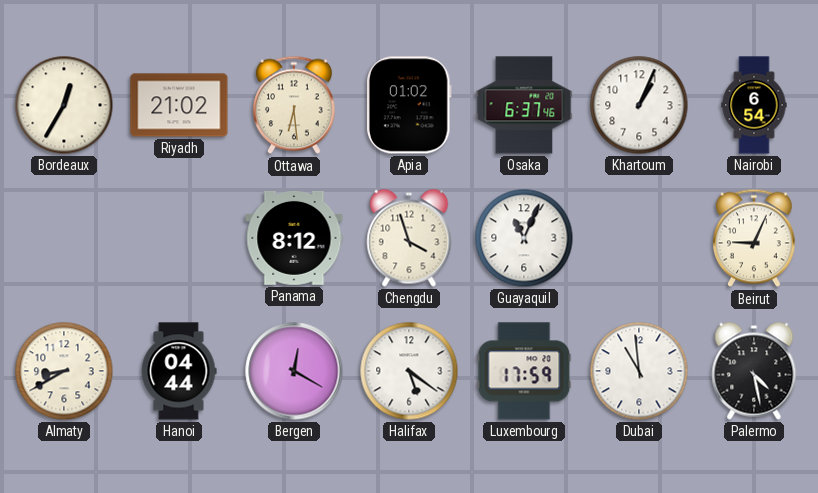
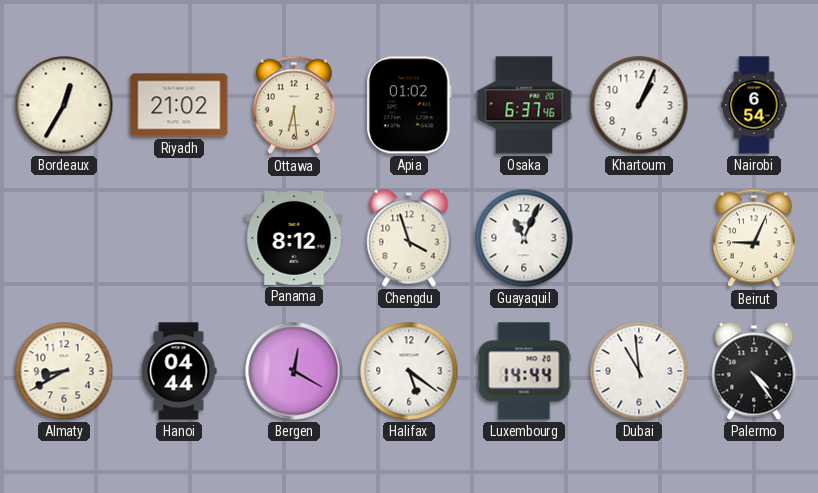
Luxembourg: 17:59 -> 14:44 (524, 371)
Palermo: 4:28 -> 4:24 (754, 371)
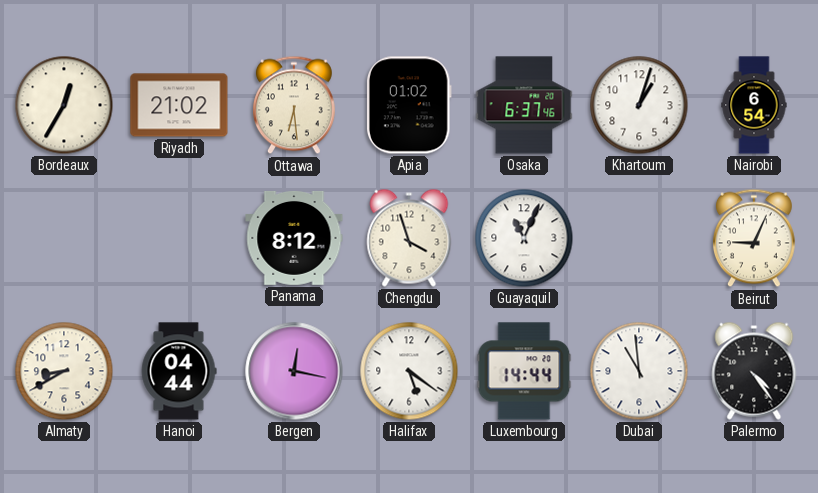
Khartoum: 1:04 -> 1:03 (639, 105)
Bergen: 12:20 -> 12:17 (294, 371)
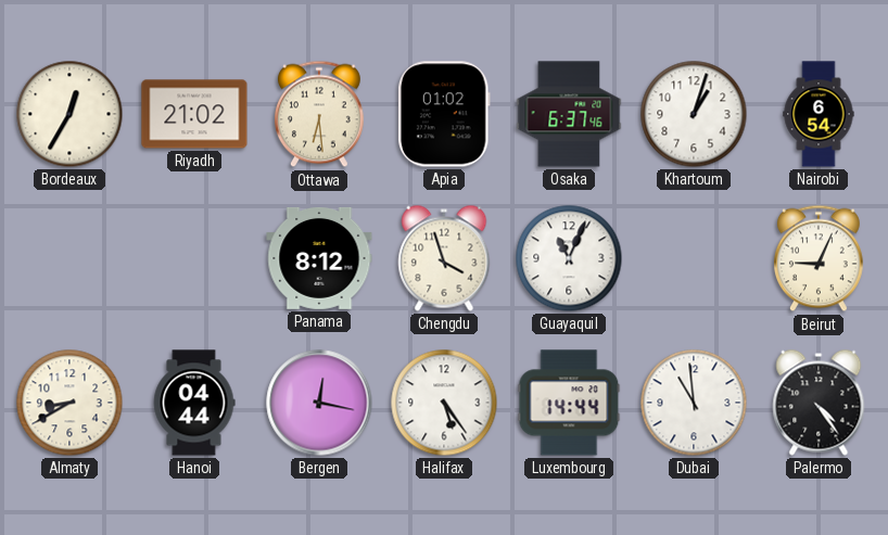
Halifax: 5:21 -> 5:24 (444, 403)
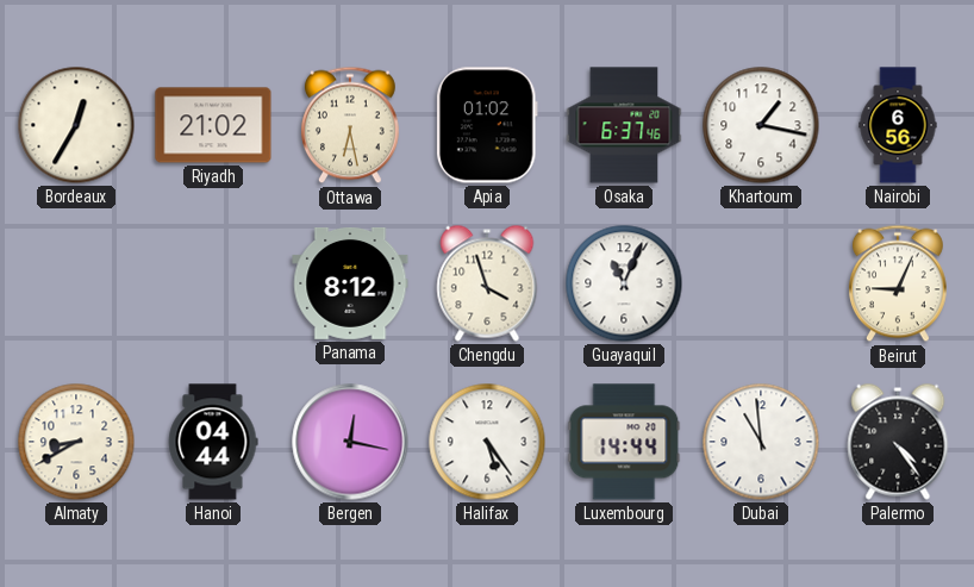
Ottawa: 6:29 -> 6:28 (350, 125)
Khartoum: 1:03 -> 1:17 (761, 125)
Nairobi: 6:54 -> 6:56 (898, 125)
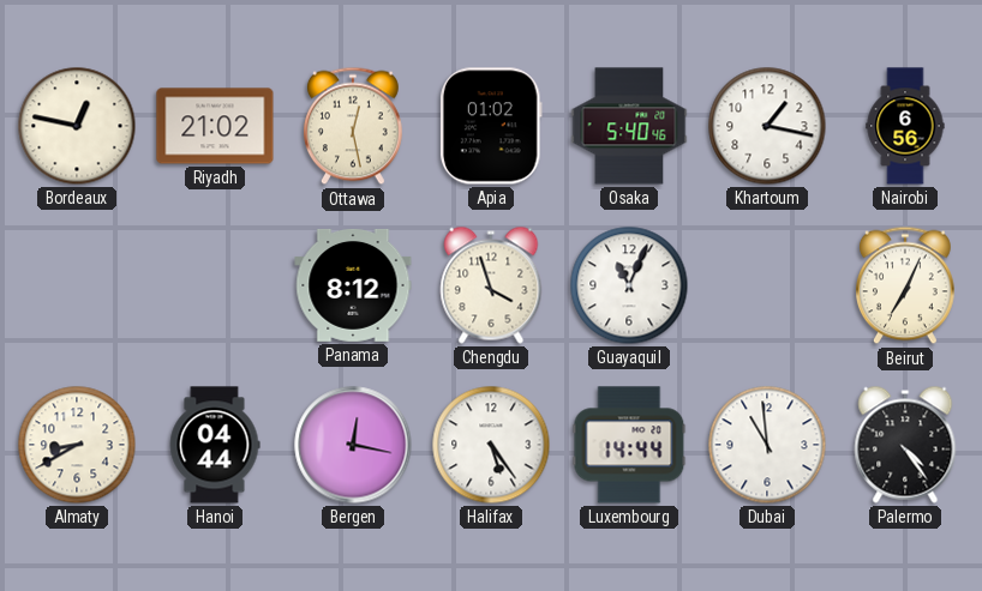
Bordeaux: 12:35 -> 12:47 (77, 126)
Ottawa: 6:28 -> 12:28 (353, 126)
Osaka: 6:37 -> 5:40 (629, 126)
Beirut: 9:04 -> 7:04 (905, 285)
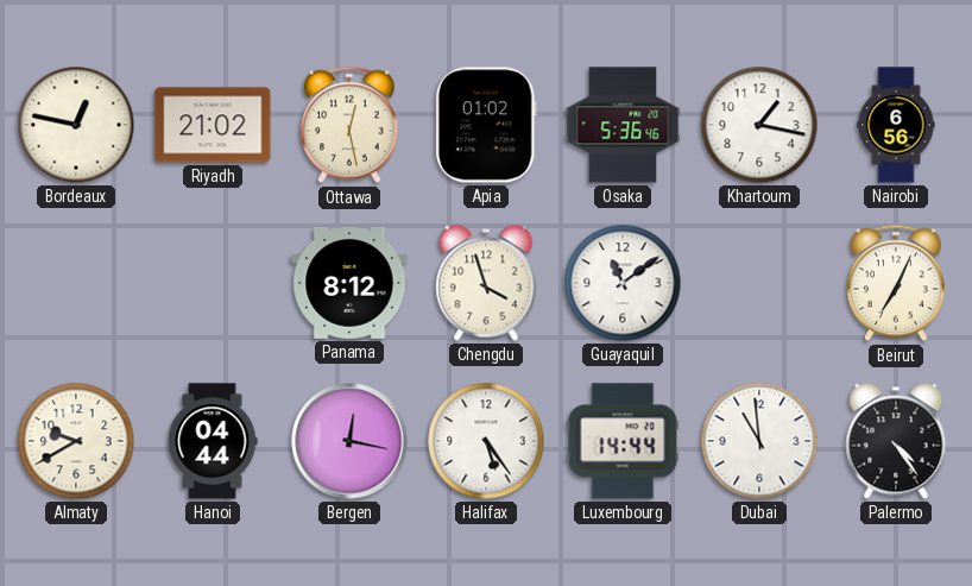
Osaka: 5:40 -> 5:36 (623, 125)
Guayaquil: 11:04 -> 11:09 (623, 283)
Almaty: 8:40 -> 9:40 (76, 441)
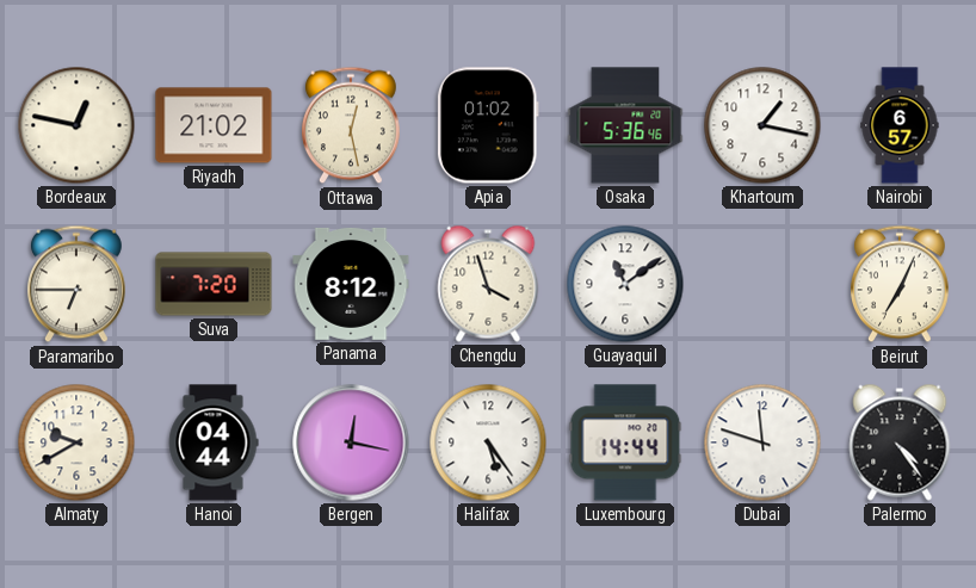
Nairobi: 6:56 -> 6:57 (900, 125)
Paramaribo: none -> 6:45 (76, 284)
Suva: none -> 7:20 (214, 284)
Dubai: 10:59 -> 11:48 (762, 442)
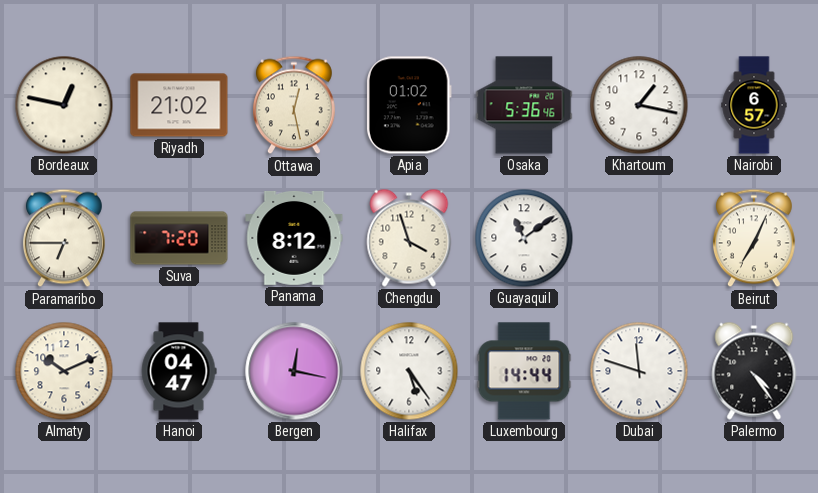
Almaty: 9:40 -> 10:11 (64, 371)
Hanoi: 04:44 -> 04:47 (179, 371)
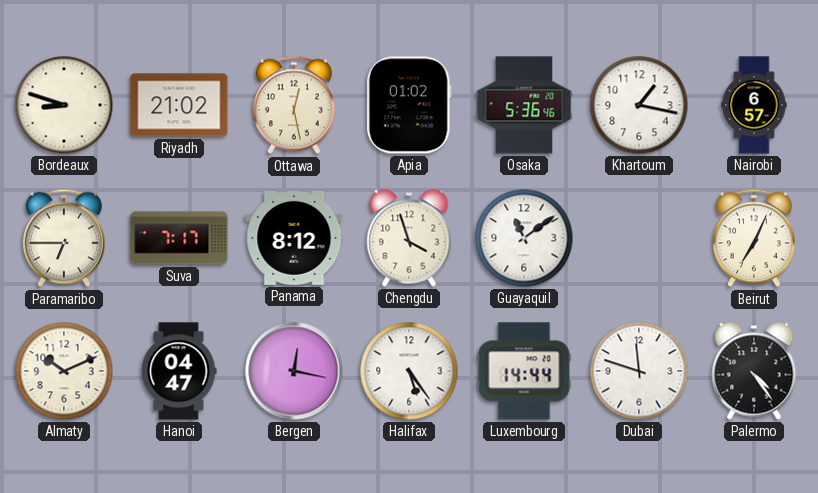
Bordeaux: 12:47 -> 8:48 (64, 105)
Suva: 7:20 -> 7:17 (179, 238)
